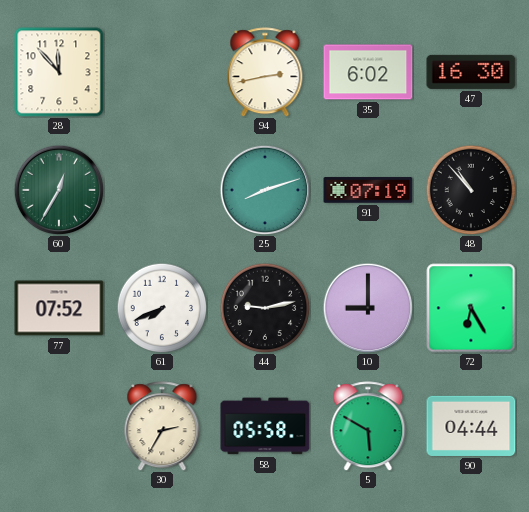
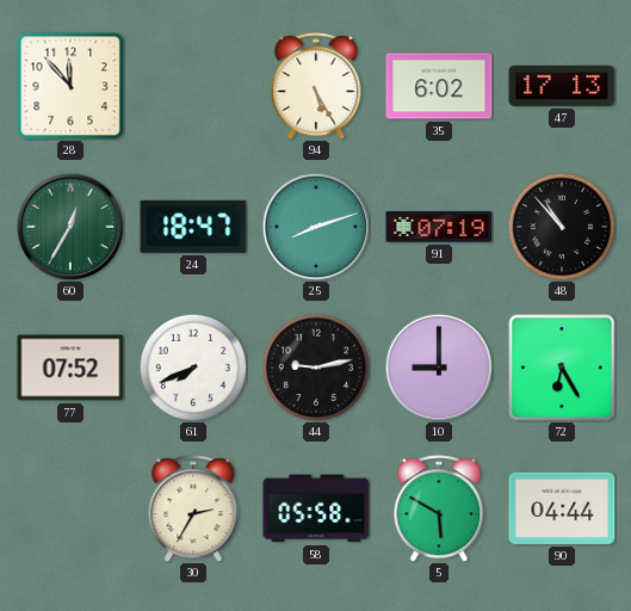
94: 2:43 -> 5:25 (316, 86)
47: 16:30 -> 17:13 (562, 86)
24: none -> 18:47 (193, 227)
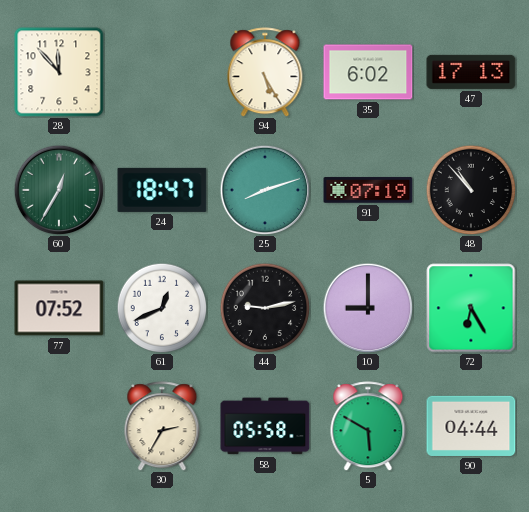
61: 7:41 -> 12:41 (162, 308)
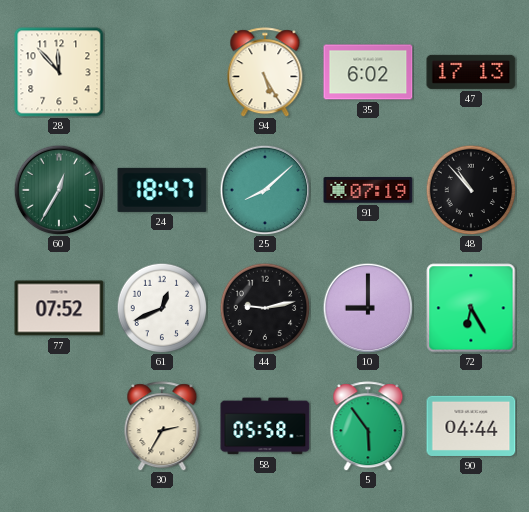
25: 8:12 -> 8:08 (265, 190)
5: 5:50 -> 5:54 (368, 426)
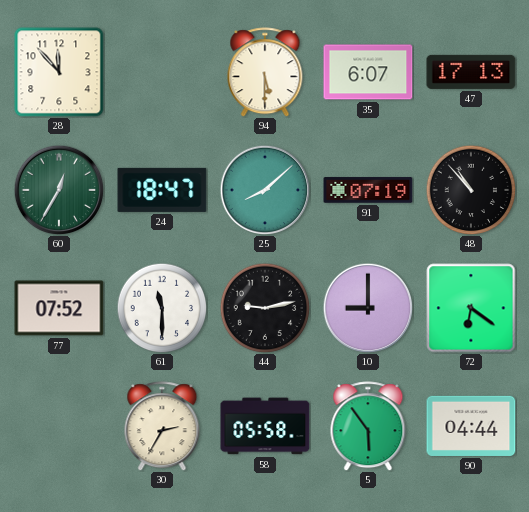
94: 5:25 -> 5:30 (265, 72)
35: 6:02 -> 6:07 (368, 72)
61: 12:41 -> 11:30 (162, 308)
72: 6:25 -> 6:21 (471, 308)
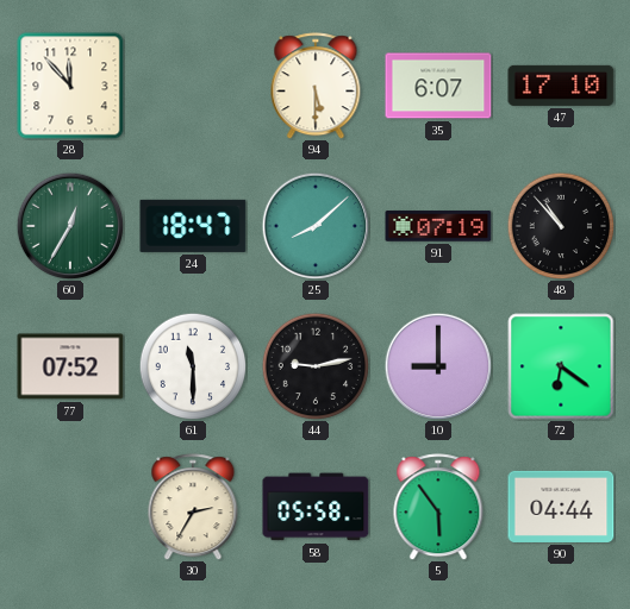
47: 17:13 -> 17:10 (561, 86)
